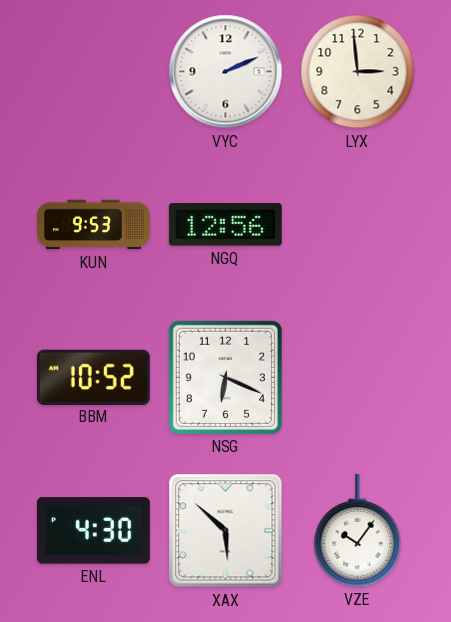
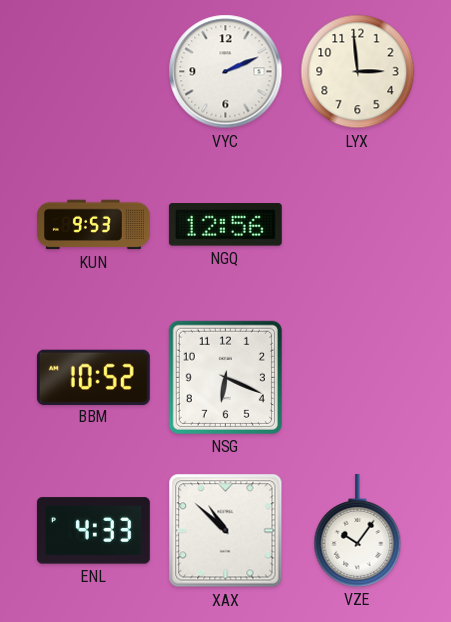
ENL: 4:30 -> 4:33 (93, 531)
XAX: 5:52 -> 10:52 (226, 531)
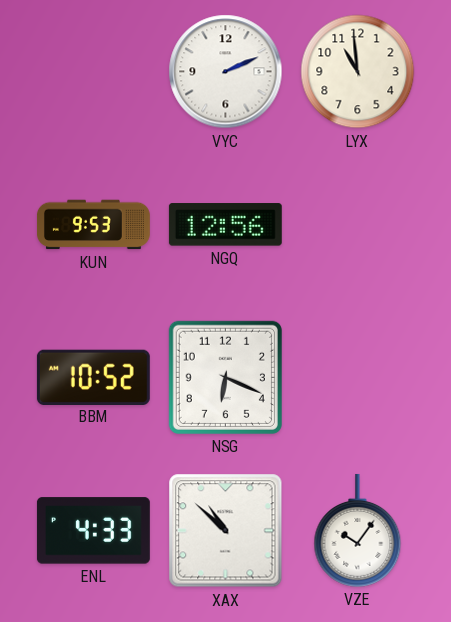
LYX: 2:59 -> 10:59 (358, 72)
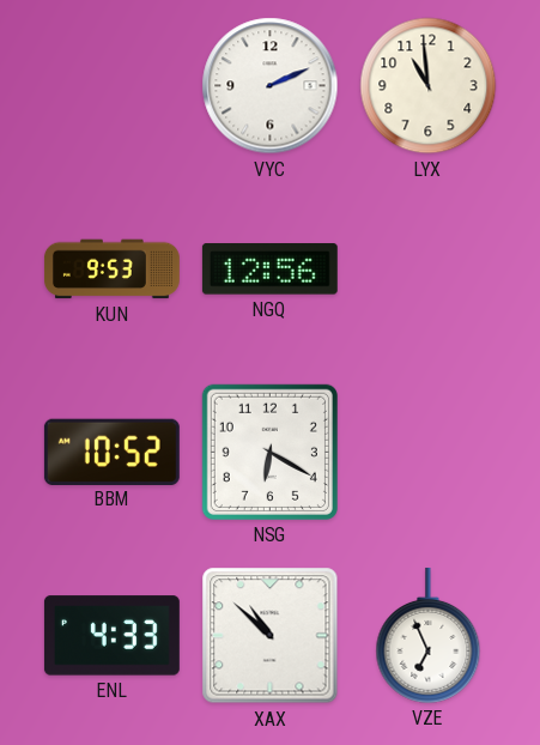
NSG: 6:19 -> 6:20 (269, 452)
VZE: 10:06 -> 6:56 (429, 635)
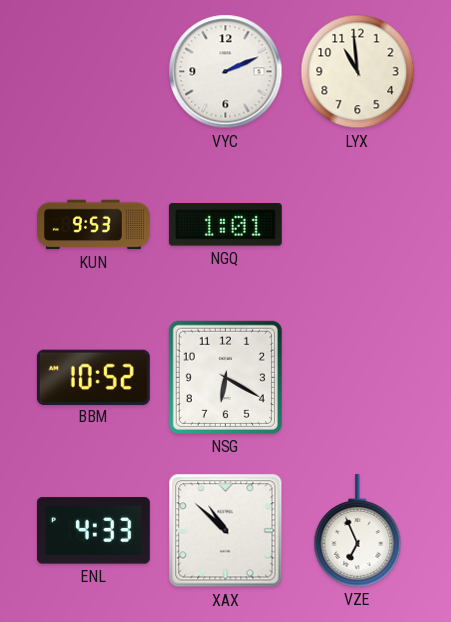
NGQ: 12:56 -> 1:01 (225, 225)
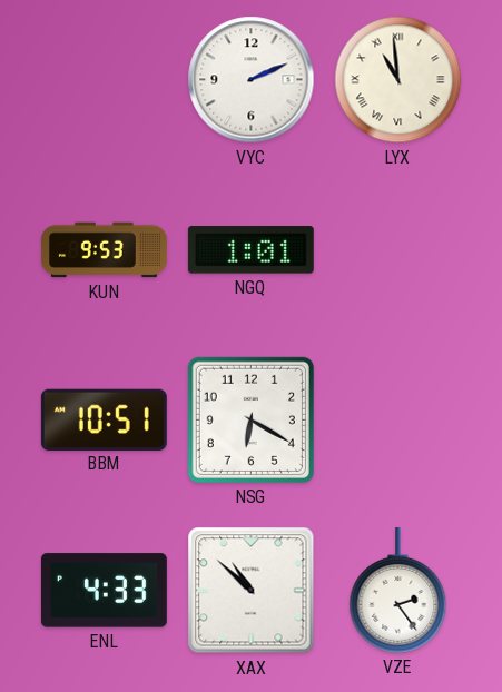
LYX numerals: Arabic -> Roman (398, 80)
BBM: 10:52 -> 10:51 (104, 419)
VZE: 6:56 -> 2:24 (398, 590)
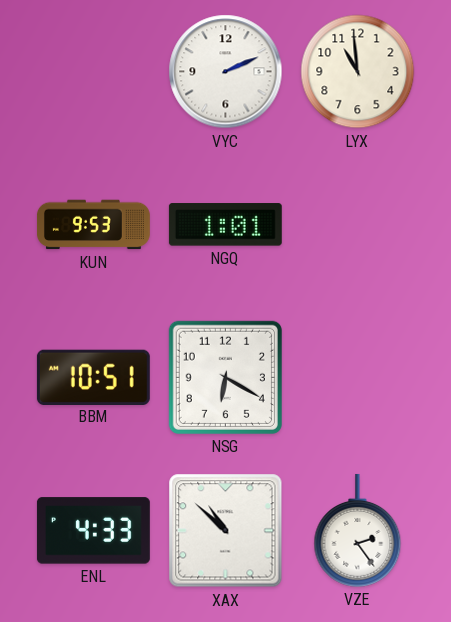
LYX numerals: Roman -> Arabic (358, 72)
